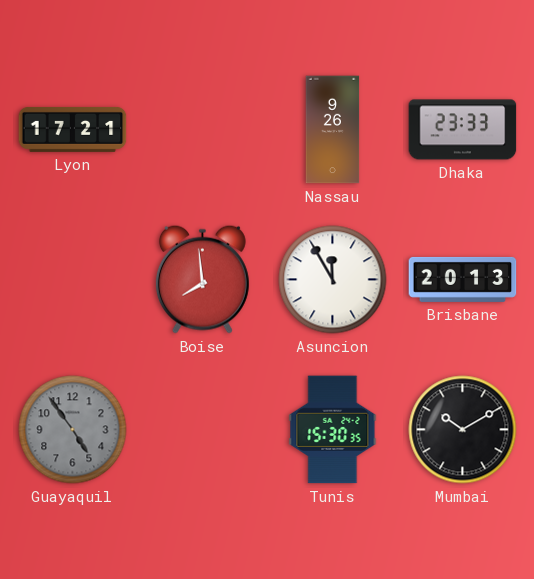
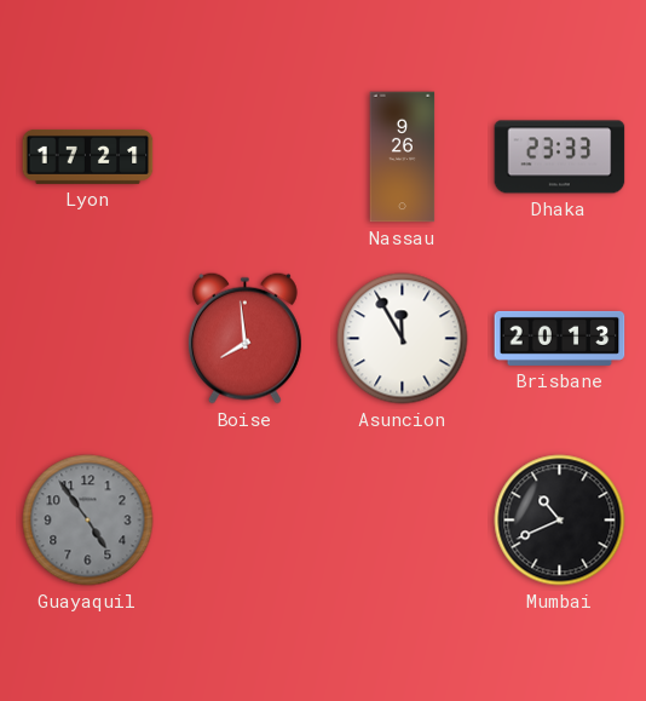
Tunis: 15:30 -> none (333, 430)
Mumbai: 10:10 -> 10:41 (560, 521)
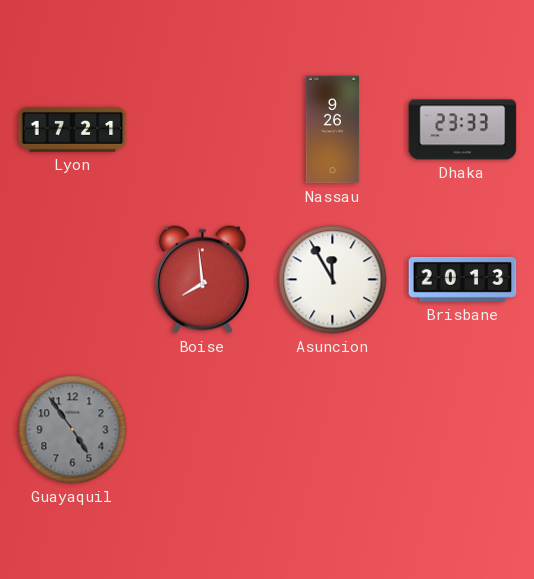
Mumbai: 10:41 -> none (560, 521)
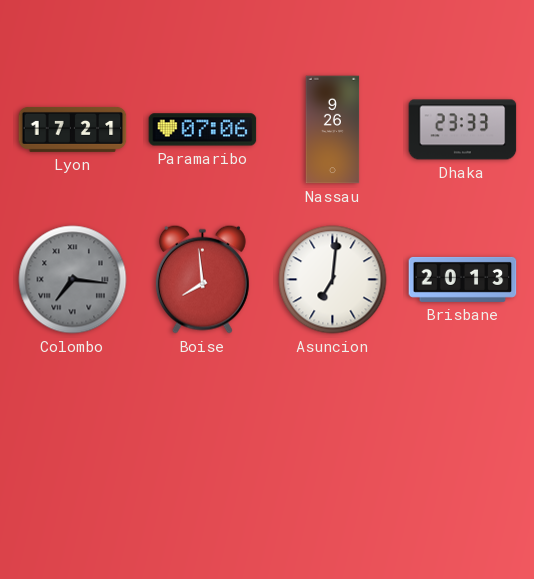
Paramaribo: none -> 07:06 (203, 130)
Colombo: none -> 7:16 (73, 280)
Asuncion: 11:55 -> 7:01 (333, 280)
Guayaquil: 4:54 -> none (73, 430)
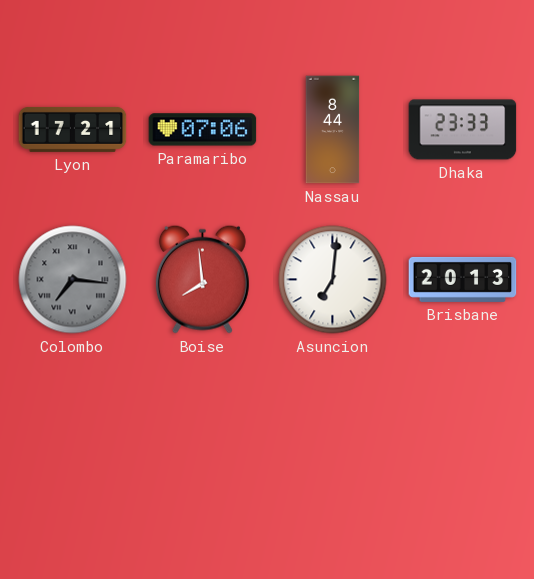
Nassau: 9:26 -> 8:44 (333, 130)
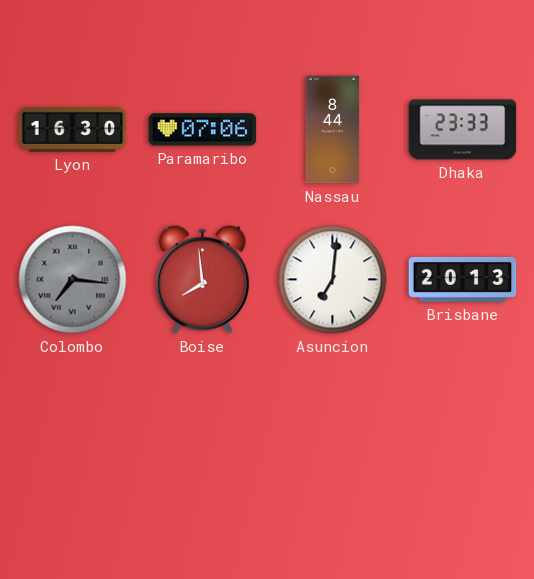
Lyon: 17:21 -> 16:30 (73, 129)
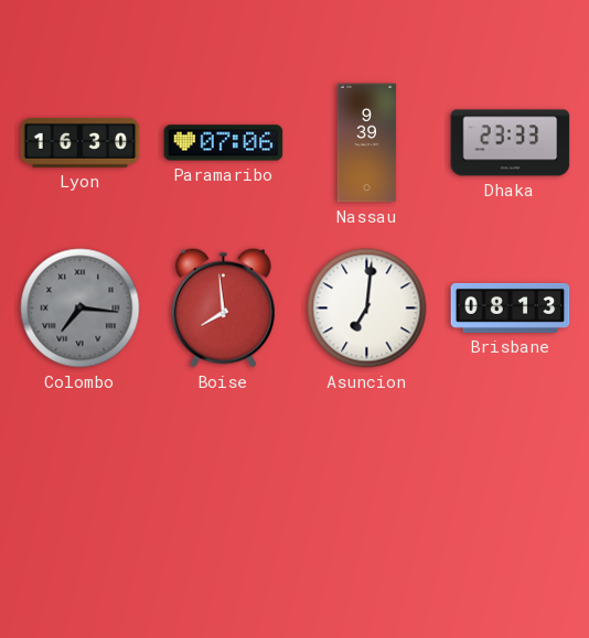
Nassau: 8:44 -> 9:39 (367, 143)
Brisbane: 20:13 -> 08:13 (511, 307)
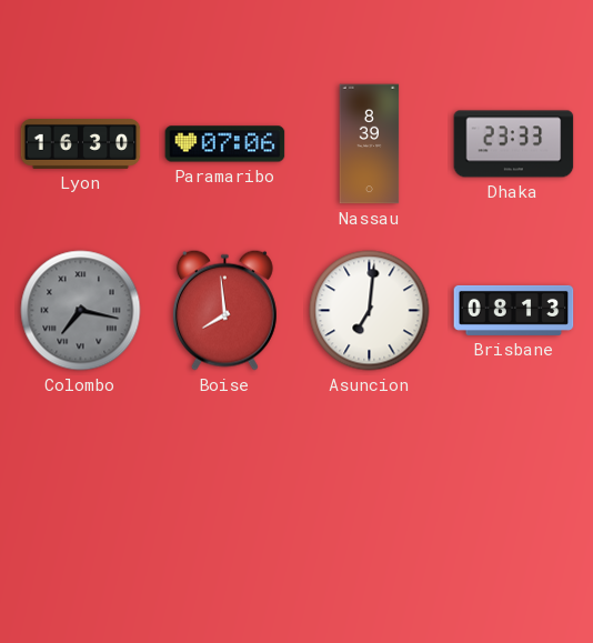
Nassau: 9:39 -> 8:39 (370, 144)
Colombo: 7:16 -> 7:17 (81, 311)
